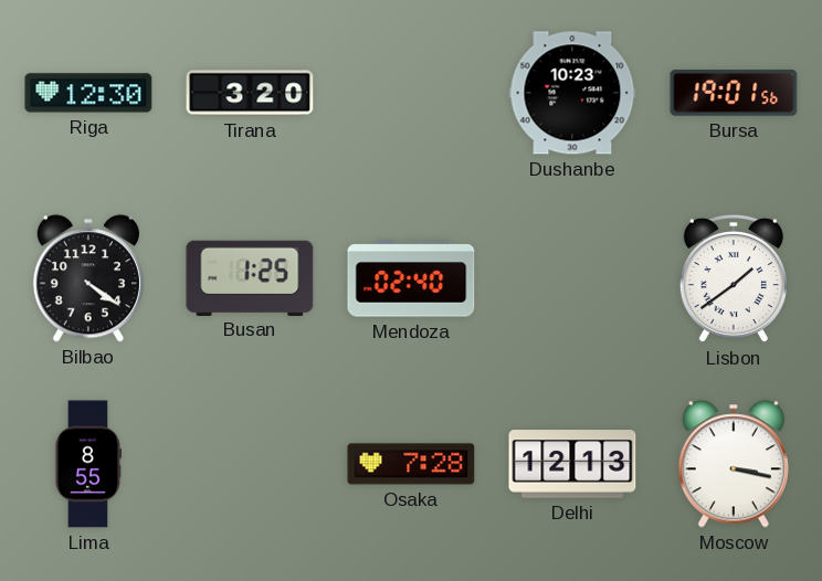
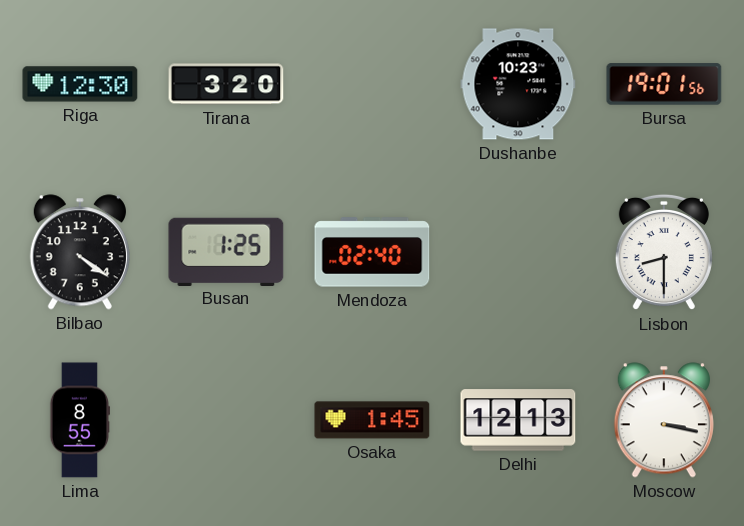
Lisbon: 1:39 -> 8:30 (664, 252)
Osaka: 7:28 -> 1:45 (372, 420)
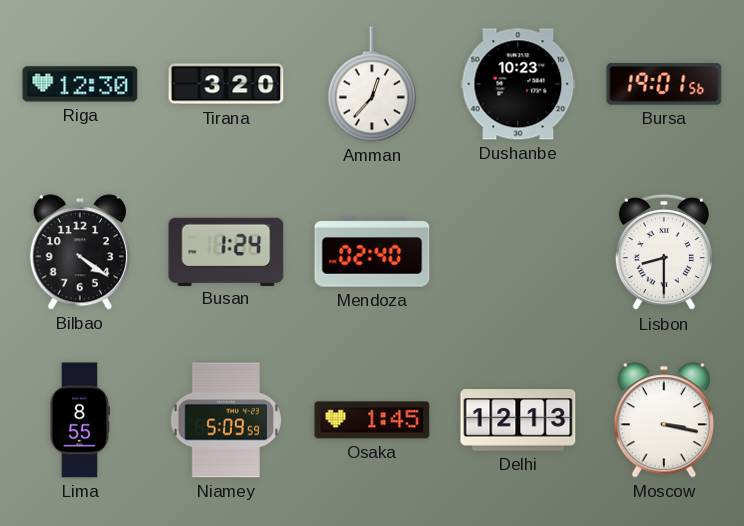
Amman: none -> 12:37 (372, 84)
Busan: 1:25 -> 1:24 (226, 251)
Niamey: none -> 5:09 (226, 420)
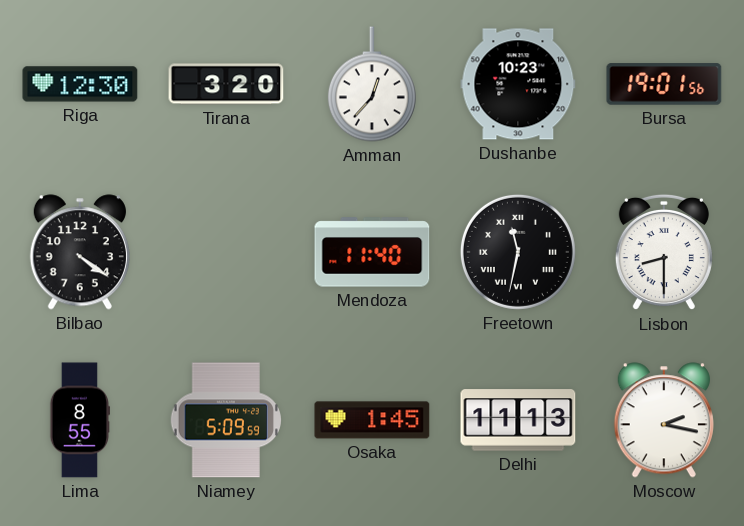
Busan: 1:24 -> none (226, 251)
Mendoza: 02:40 -> 11:40 (372, 252)
Freetown: none -> 11:32 (518, 252)
Delhi: 12:13 -> 11:13 (518, 420)
Moscow: 3:17 -> 2:17 (664, 420)
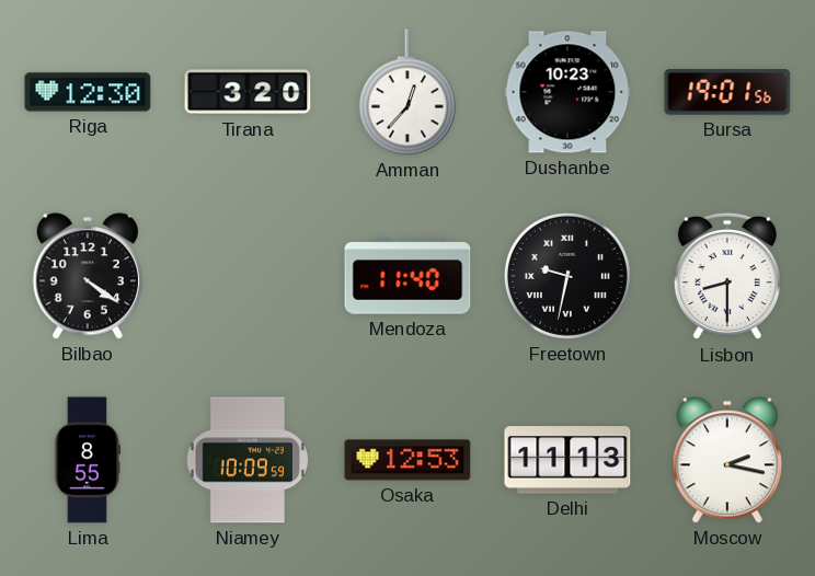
Freetown: 11:32 -> 9:32 (567, 276)
Niamey: 5:09 -> 10:09 (248, 460)
Osaka: 1:45 -> 12:53 (407, 460)
